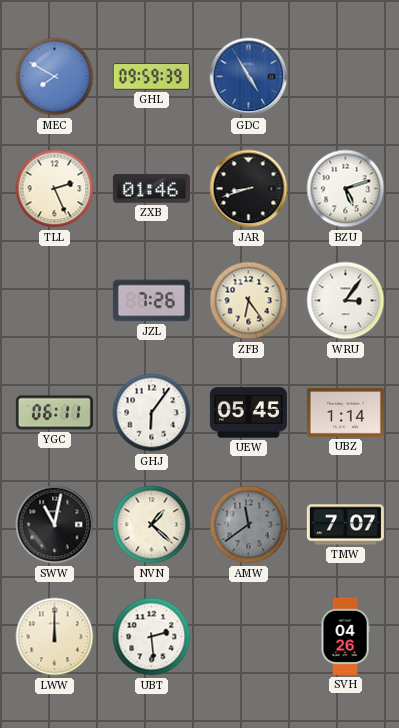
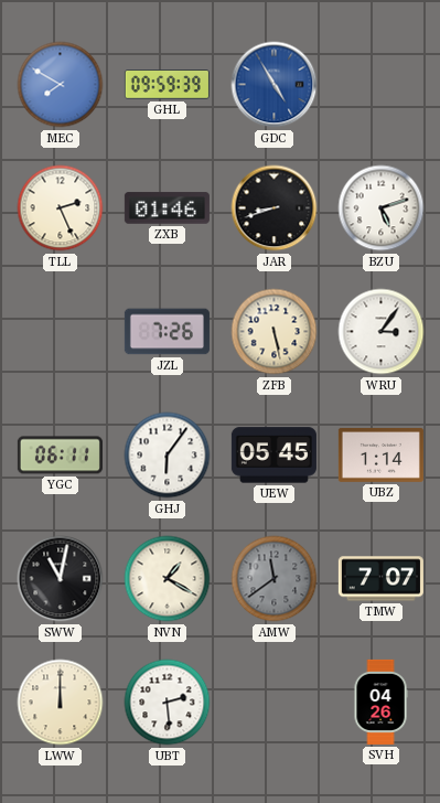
ZFB: 6:24 -> 5:28 (275, 332)
NVN: 1:22 -> 1:20 (168, 579)
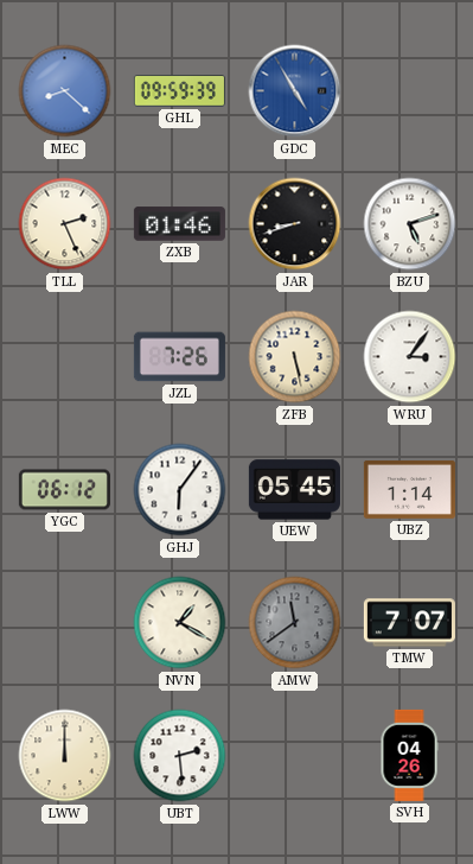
MEC: 7:50 -> 8:22 (65, 91)
YGC: 06:11 -> 06:12 (64, 490)
SWW: 11:02 -> none (61, 579)
